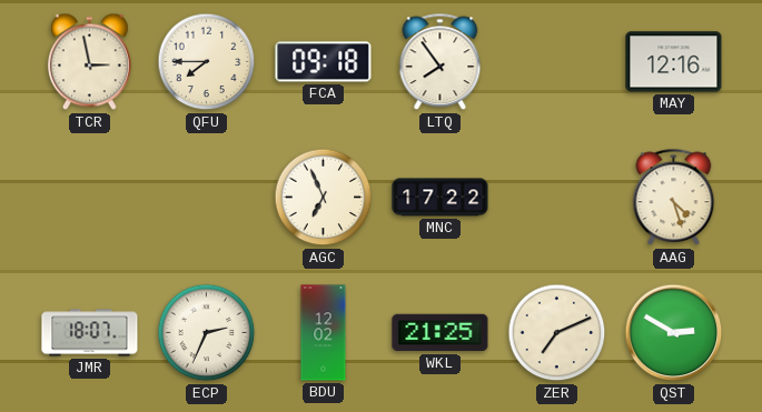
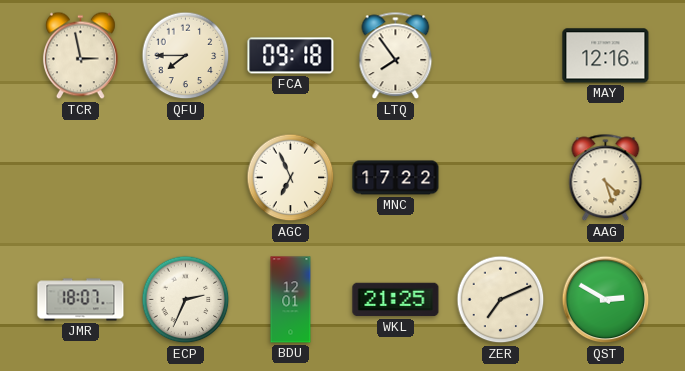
BDU: 12:02 -> 12:01 (291, 300)
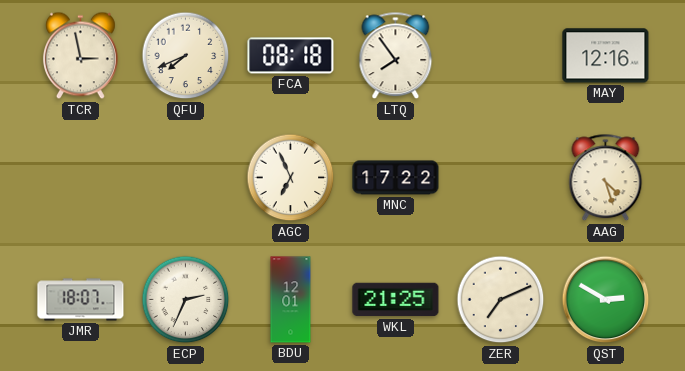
QFU: 7:45 -> 7:41 (186, 56)
FCA: 09:18 -> 08:18 (291, 56)
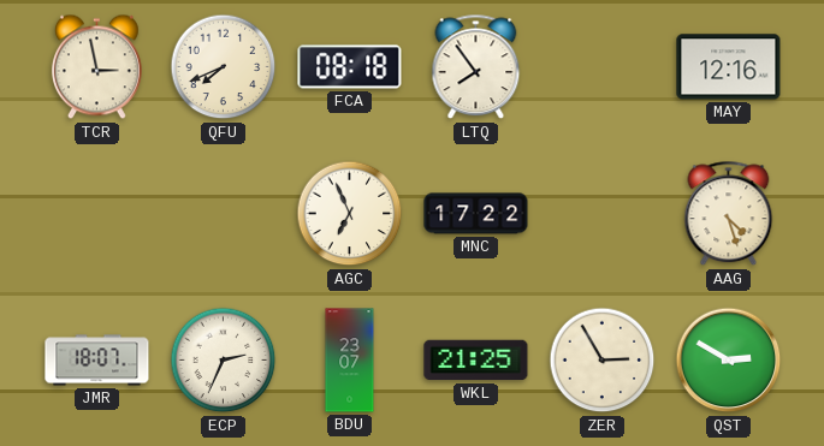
BDU: 12:01 -> 23:07 (350, 361)
ZER: 7:11 -> 2:55 (603, 361)
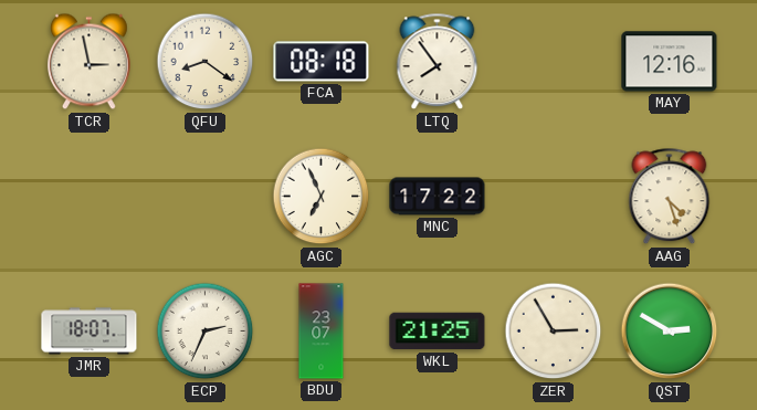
QFU: 7:41 -> 8:21 (206, 62)
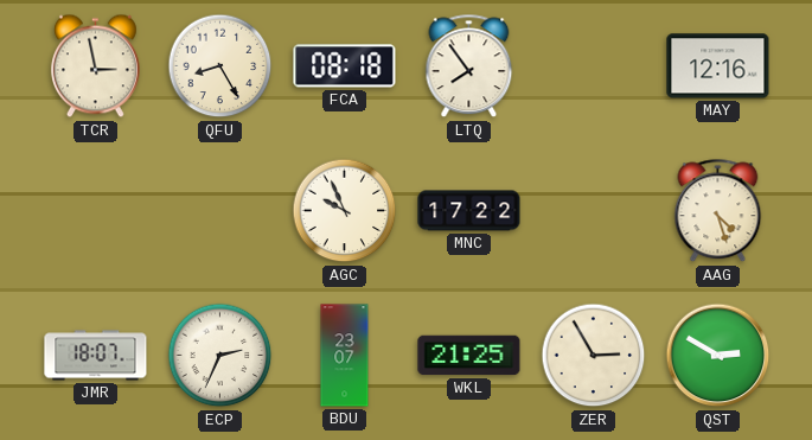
QFU: 8:21 -> 8:25 (220, 66)
AGC: 6:56 -> 9:56 (345, 211)
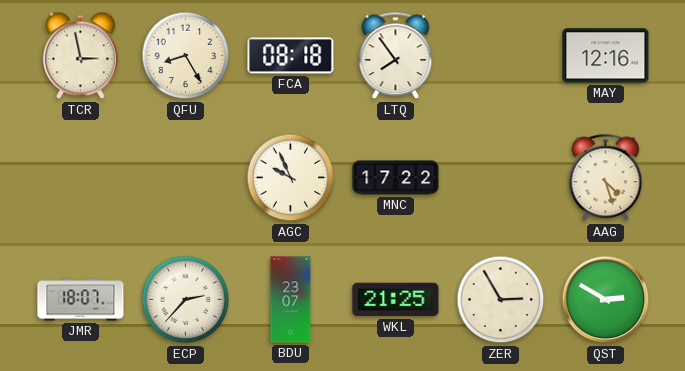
ECP: 2:34 -> 2:37 (186, 300)
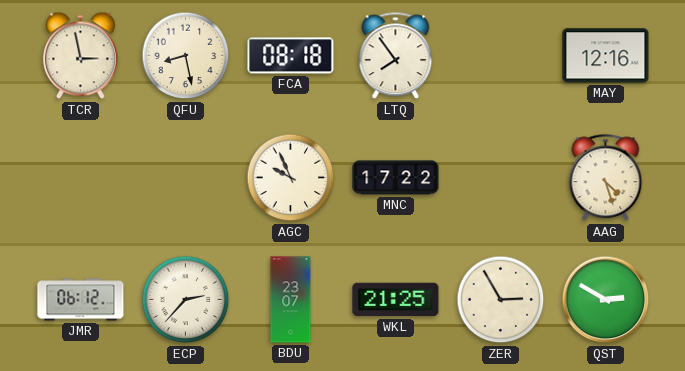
QFU: 8:25 -> 8:28 (186, 56)
JMR: 18:07 -> 06:12 (81, 300)
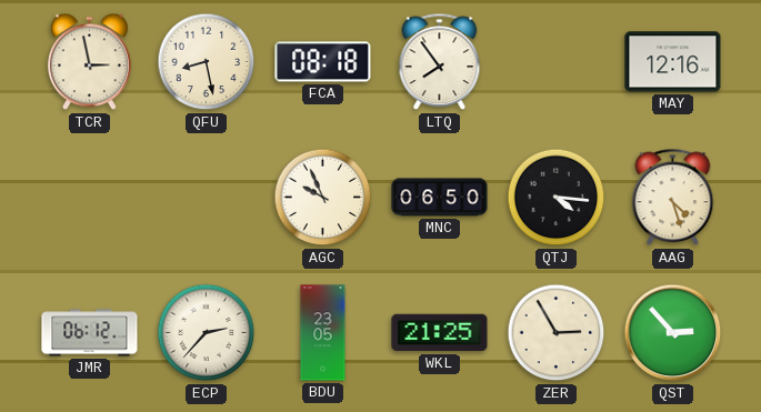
MNC: 17:22 -> 06:50 (440, 198)
QTJ: none -> 4:16 (557, 198)
BDU: 23:07 -> 23:05 (323, 333)
QST: 2:50 -> 2:53 (673, 333)
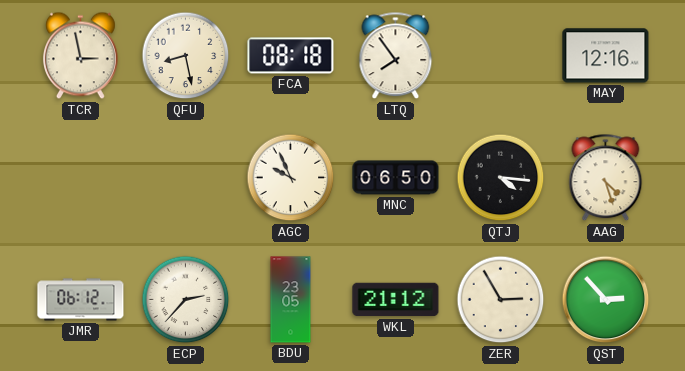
WKL: 21:25 -> 21:12 (396, 300)
